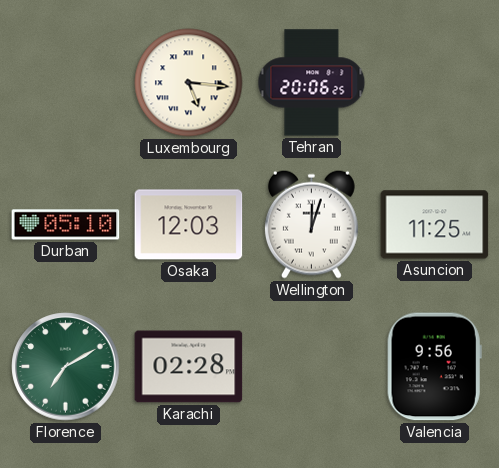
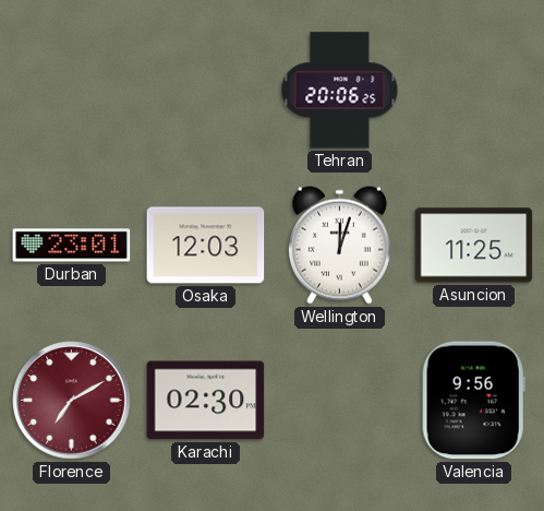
Luxembourg: 5:16 -> none (189, 83)
Durban: 05:10 -> 23:01 (72, 246)
Florence dial: green -> burgundy (72, 401)
Karachi: 02:28 -> 02:30 (206, 401)
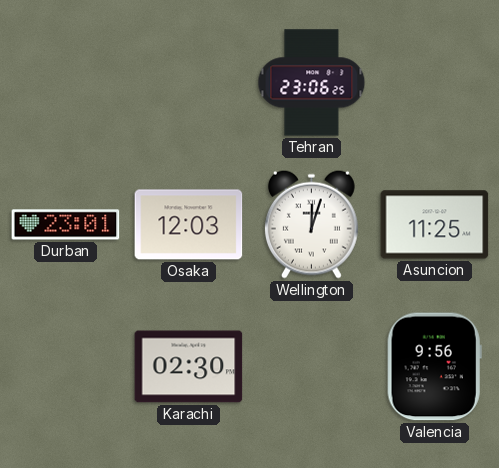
Tehran: 20:06 -> 23:06 (312, 83)
Florence: 7:10 -> none (72, 401)
